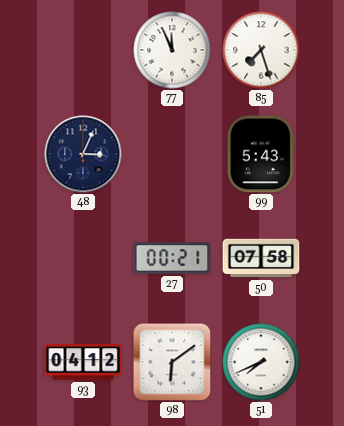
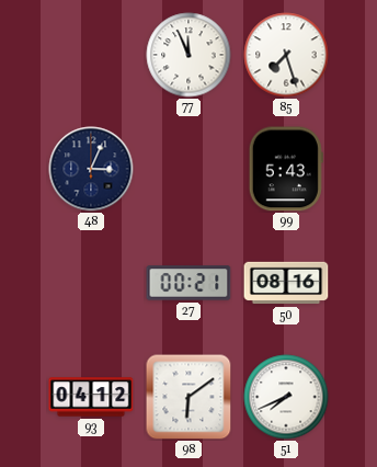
50: 07:58 -> 08:16 (286, 283)
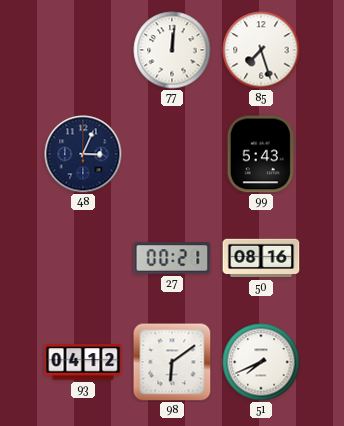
77: 11:56 -> 12:01 (172, 50)
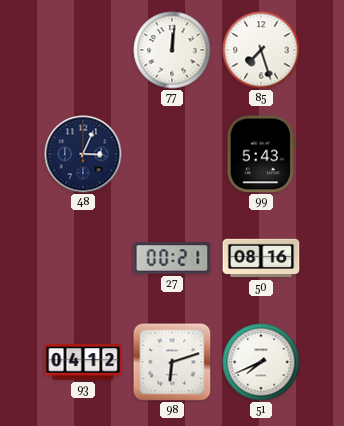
98: 6:09 -> 6:12 (172, 362)
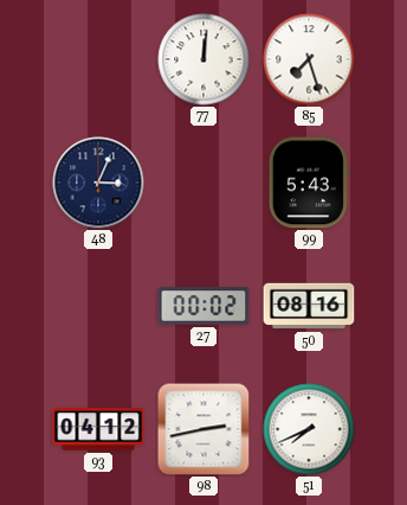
27: 00:21 -> 00:02 (204, 306)
98: 6:12 -> 2:43 (204, 429)
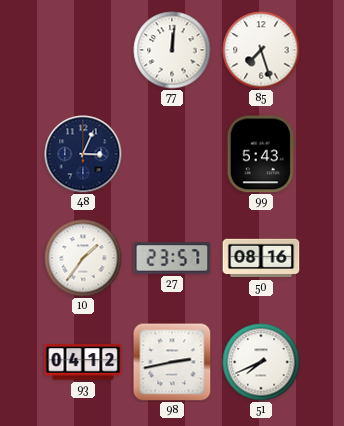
10: none -> 1:36 (83, 258)
27: 00:02 -> 23:57 (172, 258)
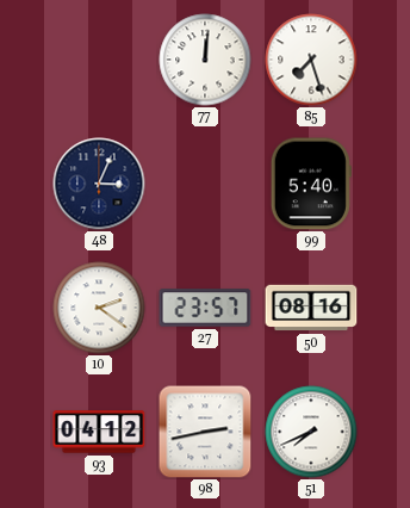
99: 5:43 -> 5:40 (311, 184)
10: 1:36 -> 2:21 (99, 308)
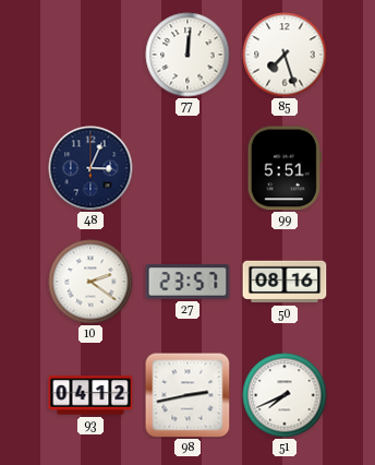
99: 5:40 -> 5:51 (285, 168)
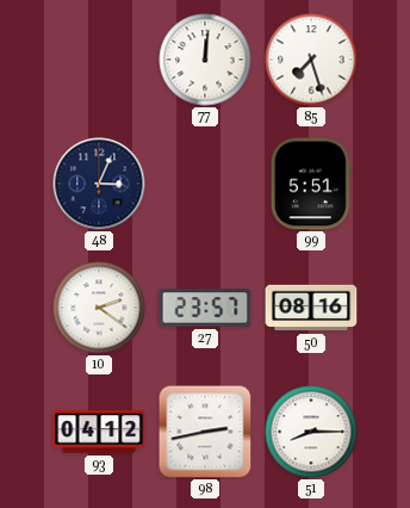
51: 7:41 -> 8:15 (311, 432)
